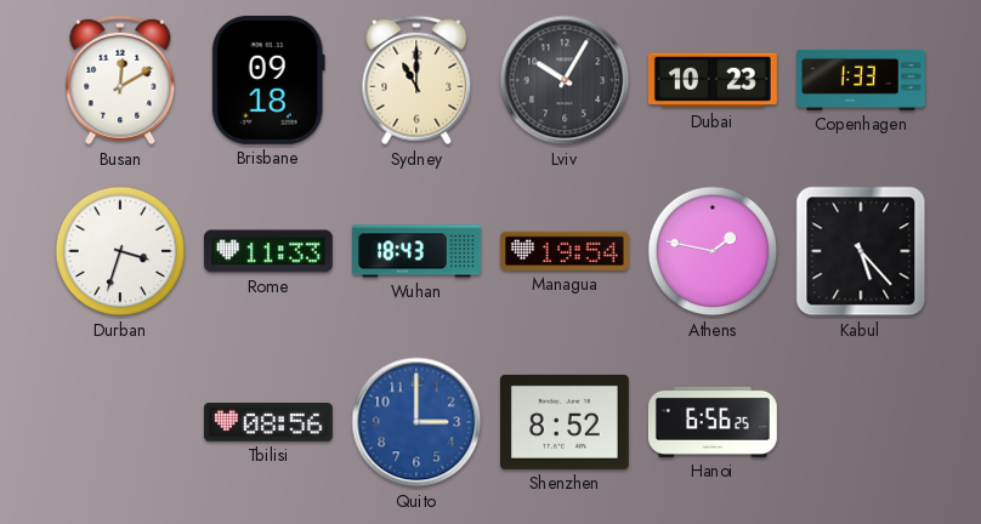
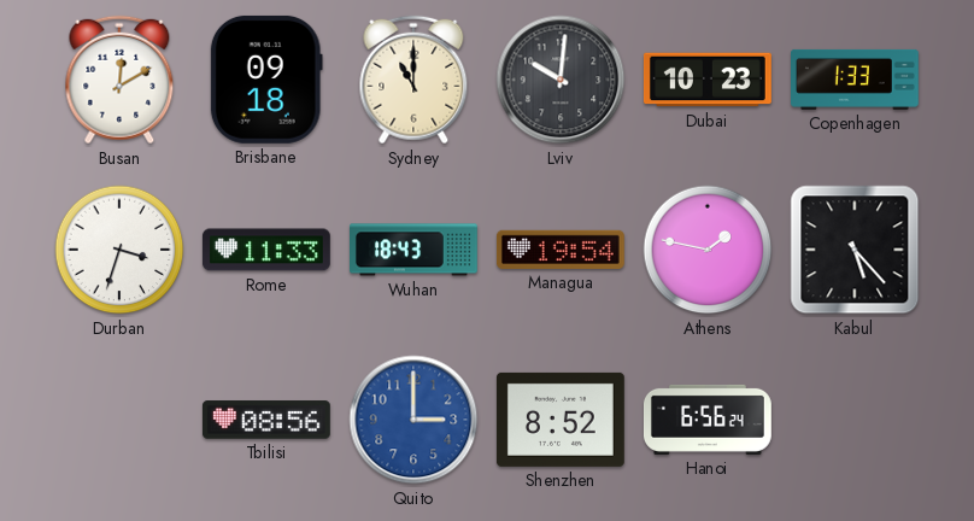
Lviv: 10:05 -> 10:01 (561, 80)
Hanoi: 6:56:25 -> 6:56:24 (708, 420)
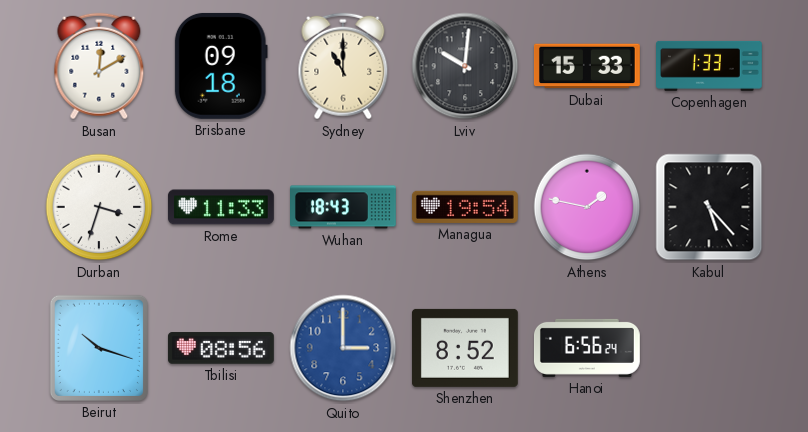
Dubai: 10:23 -> 15:33 (587, 66)
Beirut: none -> 10:18 (99, 348)
